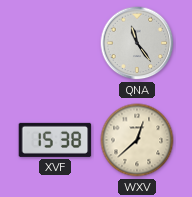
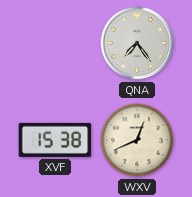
QNA: 11:24 -> 7:24 (137, 43)
WXV: 12:38 -> 12:41 (137, 140)
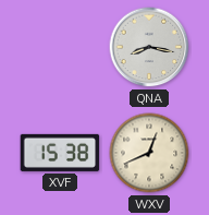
QNA: 7:24 -> 8:17 (149, 47)
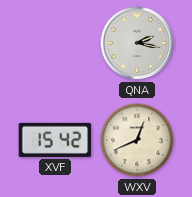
QNA: 8:17 -> 2:17 (137, 43)
XVF: 15:38 -> 15:42 (55, 140)
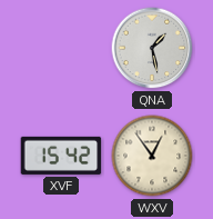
QNA: 2:17 -> 1:28 (152, 48)
WXV: 12:41 -> 12:54 (152, 156)
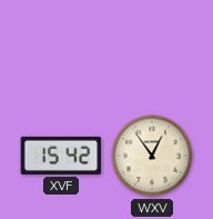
QNA: 1:28 -> none (152, 48)
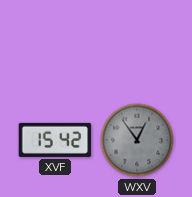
WXV dial: cream -> grey (137, 140)
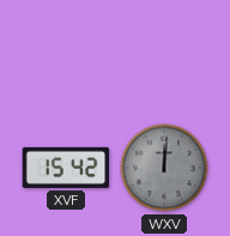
WXV: 12:54 -> 12:01 (164, 168)
